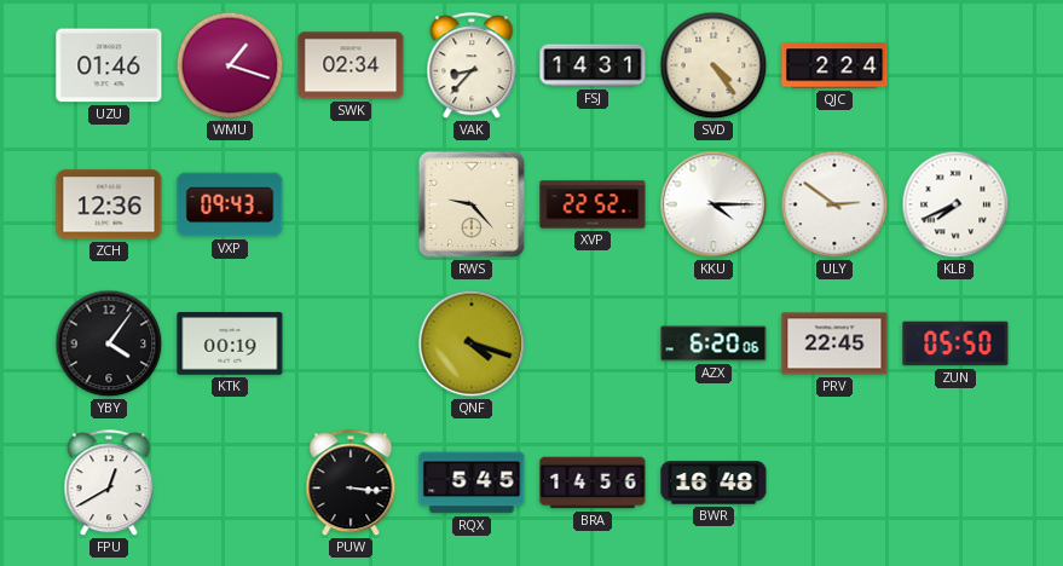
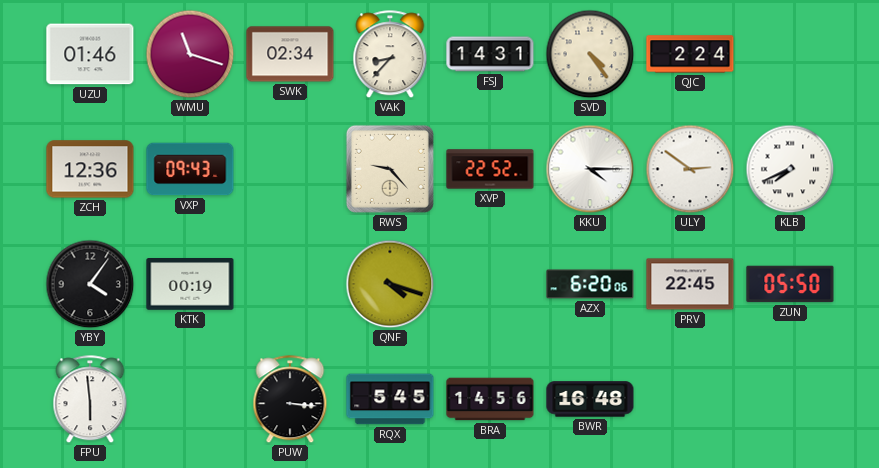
WMU: 1:18 -> 11:18 (190, 54)
FPU: 12:40 -> 5:59 (90, 400)
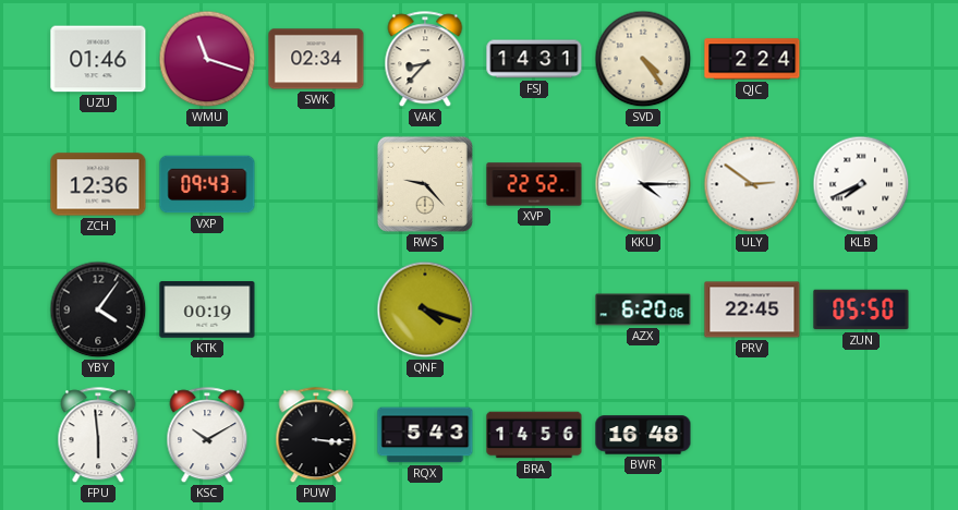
KSC: none -> 10:10 (207, 436)
RQX: 5:45 -> 5:43 (425, 435)
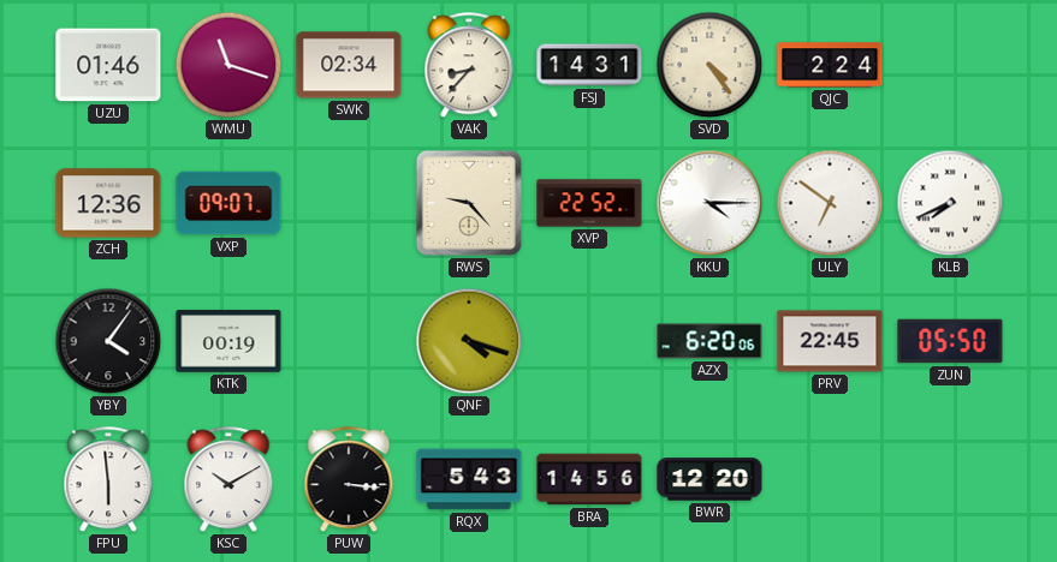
VXP: 09:43 -> 09:07 (228, 203)
ULY: 2:51 -> 6:51 (830, 203)
BWR: 16:48 -> 12:20 (709, 479)
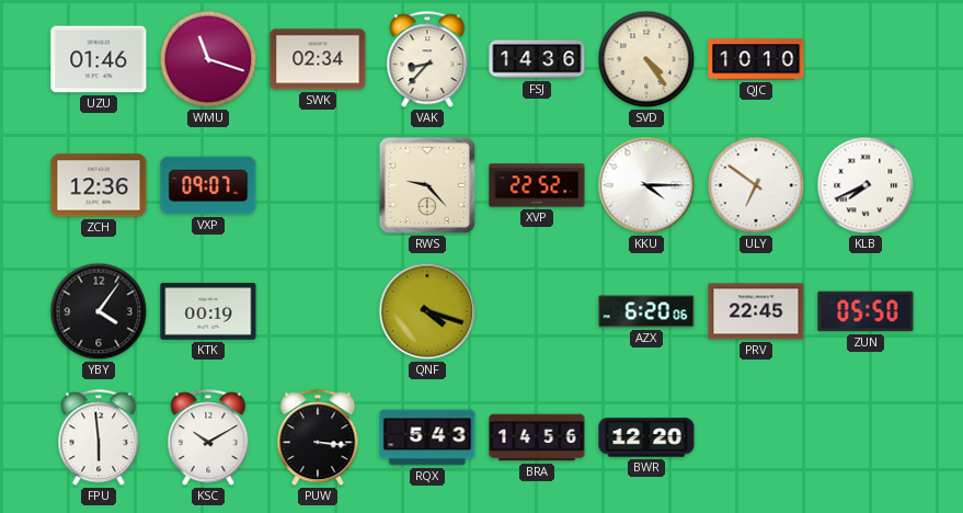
FSJ: 14:31 -> 14:36 (537, 59)
QJC: 2:24 -> 10:10 (756, 59)
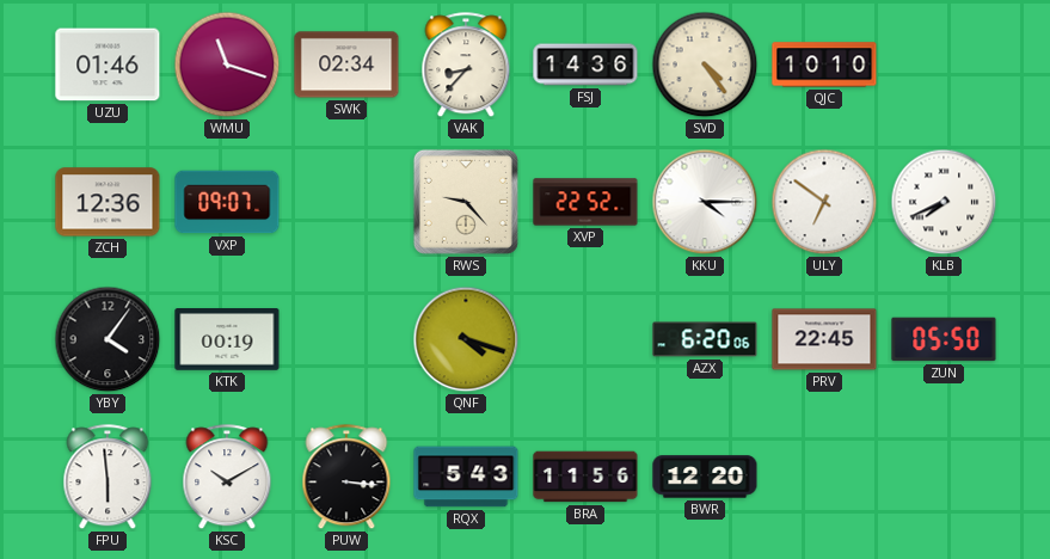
BRA: 14:56 -> 11:56 (585, 477)
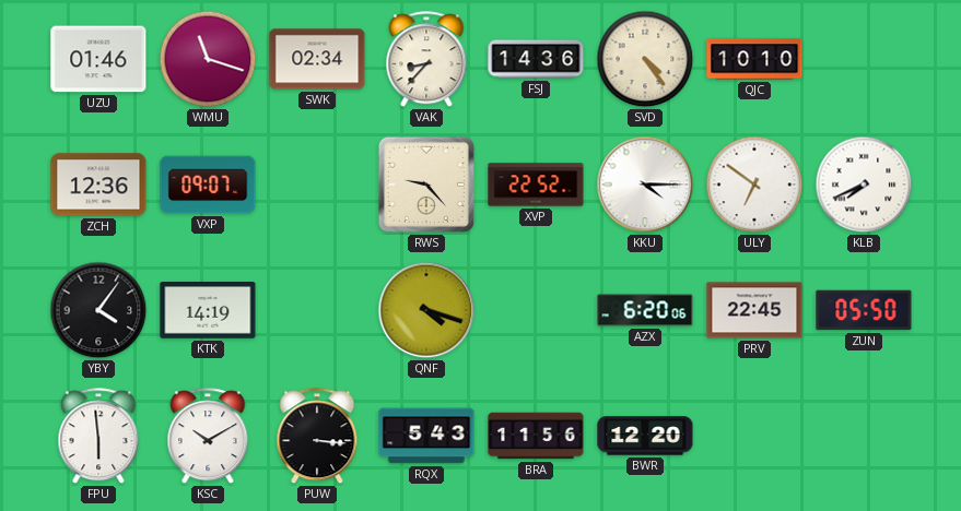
KTK: 00:19 -> 14:19 (208, 311)
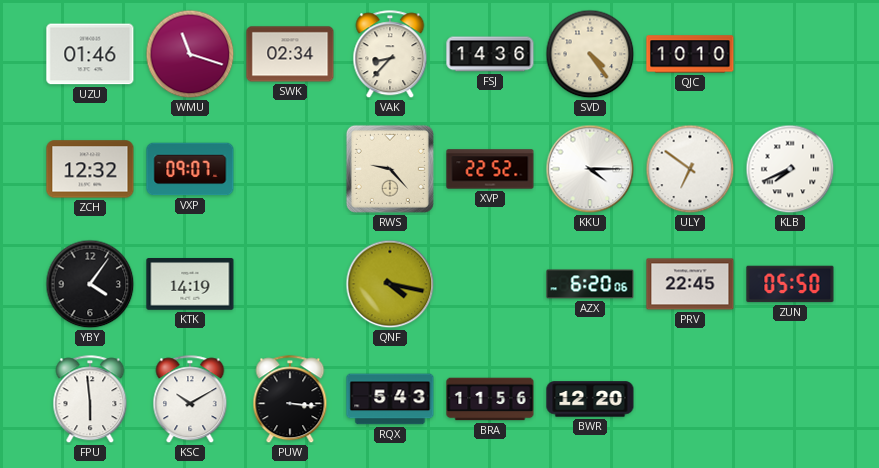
ZCH: 12:36 -> 12:32 (90, 169)
QNF: 4:18 -> 4:17 (390, 284)
